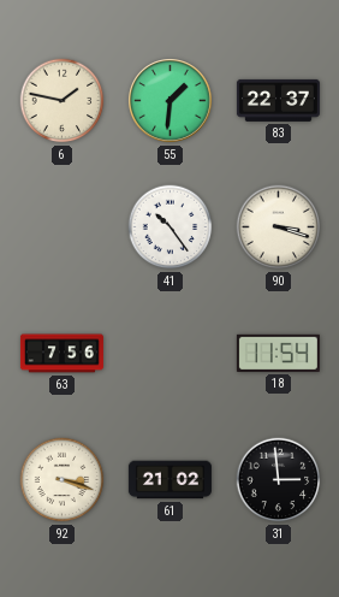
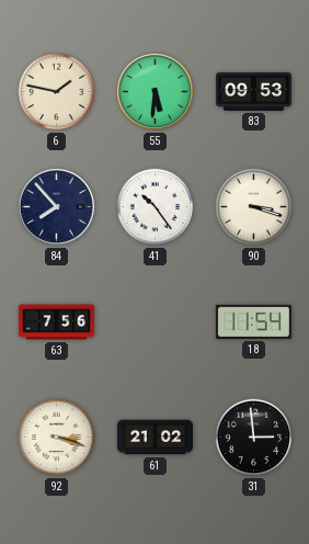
55: 1:31 -> 5:31 (156, 92)
83: 22:37 -> 09:53 (253, 91)
84: none -> 7:53 (57, 207)
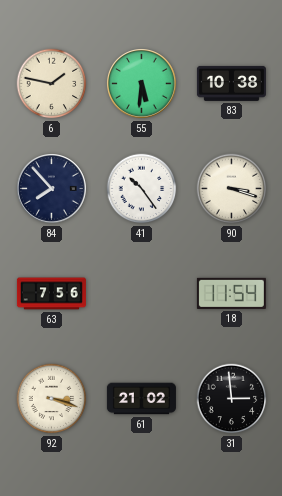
83: 09:53 -> 10:38 (231, 83)
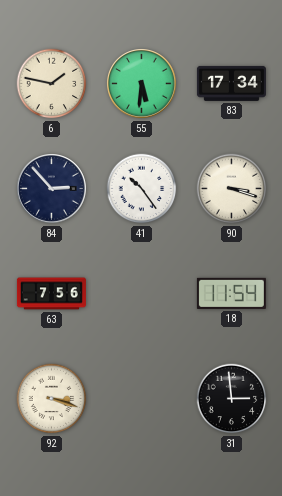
83: 10:38 -> 17:34 (231, 83)
84: 7:53 -> 2:53 (52, 189)
61: 21:02 -> none (141, 399)
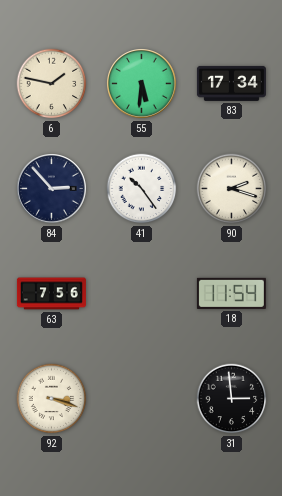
90: 3:18 -> 2:18 (232, 189)
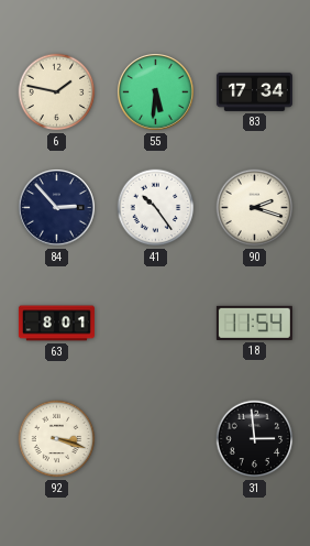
63: 7:56 -> 8:01 (56, 324)
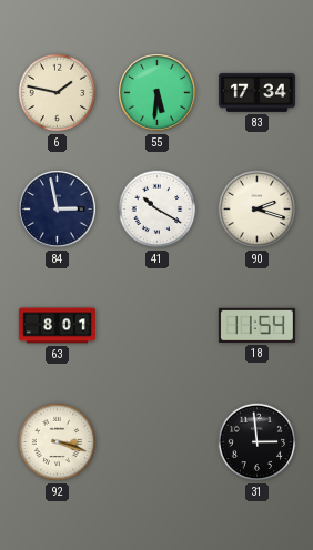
84: 2:53 -> 2:58 (58, 210)
41: 10:24 -> 10:20 (158, 210)
